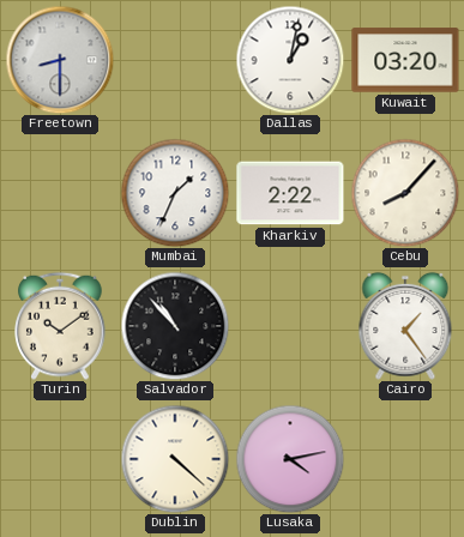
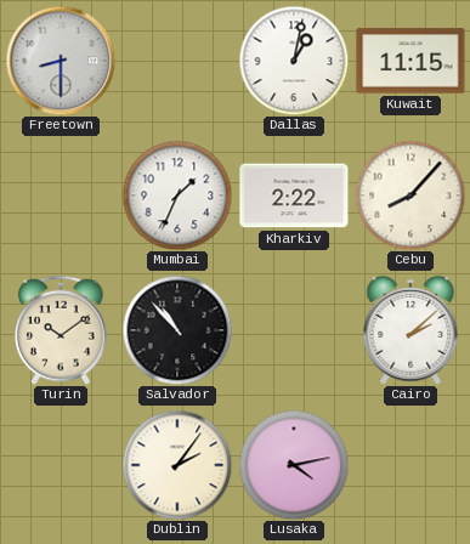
Kuwait: 03:20 -> 11:15 (410, 61)
Cairo: 1:24 -> 2:08 (410, 330)
Dublin: 4:22 -> 2:06 (177, 465)
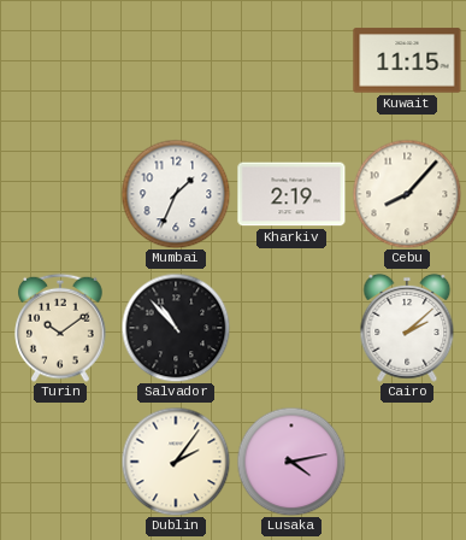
Freetown: 8:30 -> none (61, 61)
Dallas: 1:02 -> none (294, 61)
Kharkiv: 2:22 -> 2:19 (291, 194)
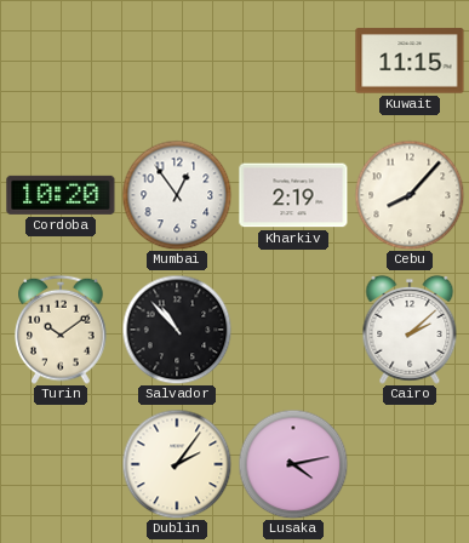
Cordoba: none -> 10:20 (61, 195)
Mumbai: 1:34 -> 12:54 (177, 195)
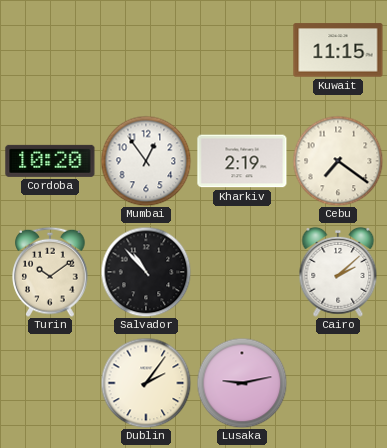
Cebu: 8:07 -> 7:21 (338, 161)
Lusaka: 4:13 -> 9:13 (242, 383)
